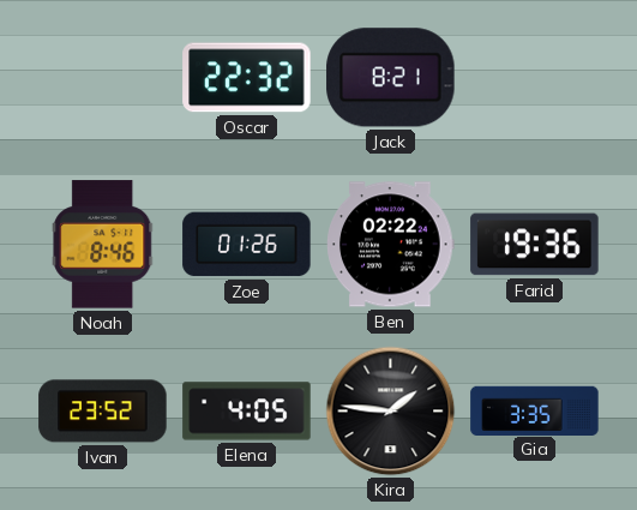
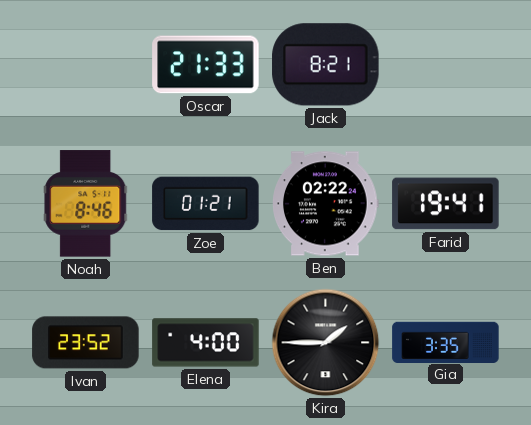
Oscar: 22:32 -> 21:33 (206, 65)
Zoe: 01:26 -> 01:21 (206, 204)
Farid: 19:36 -> 19:41 (446, 204)
Elena: 4:05 -> 4:00 (206, 343)
Kira: 1:46 -> 1:45 (326, 343)
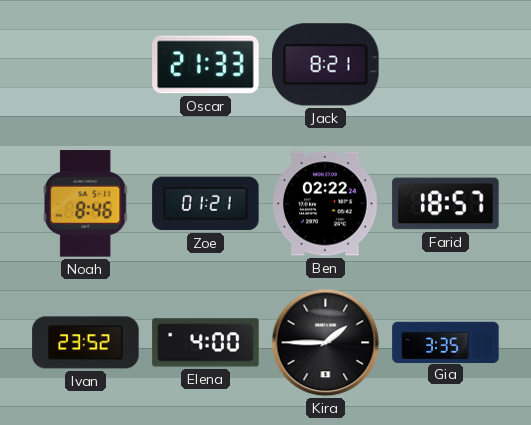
Farid: 19:41 -> 18:57 (446, 204)
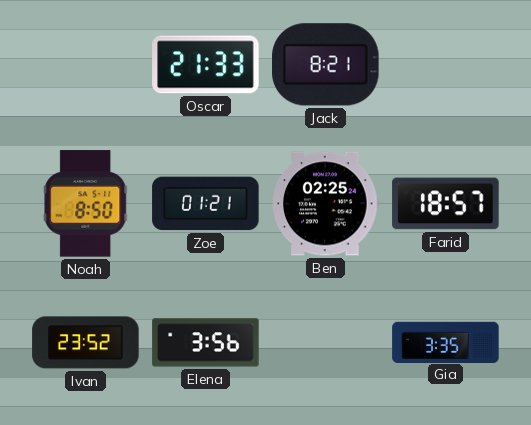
Noah: 8:46 -> 8:50 (86, 204)
Ben: 02:22 -> 02:25 (326, 204)
Elena: 4:00 -> 3:56 (206, 343)
Kira: 1:45 -> none (326, 343)
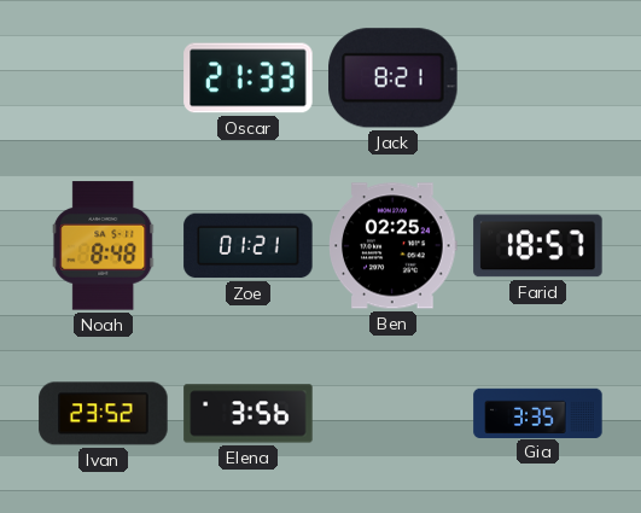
Noah: 8:50 -> 8:48 (104, 246)
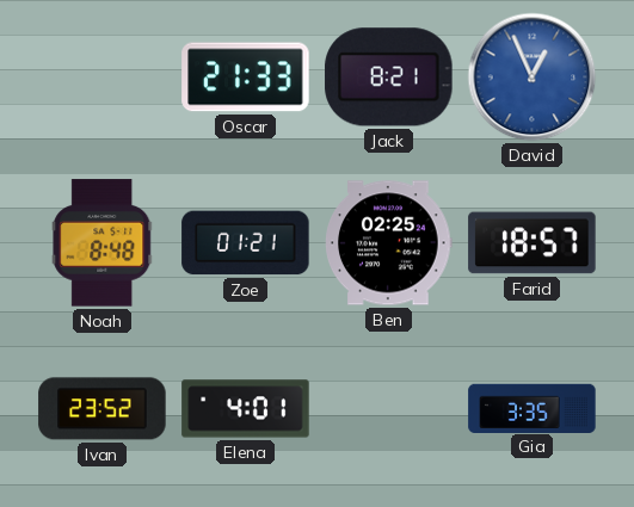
David: none -> 12:56 (533, 78)
Elena: 3:56 -> 4:01 (246, 409)
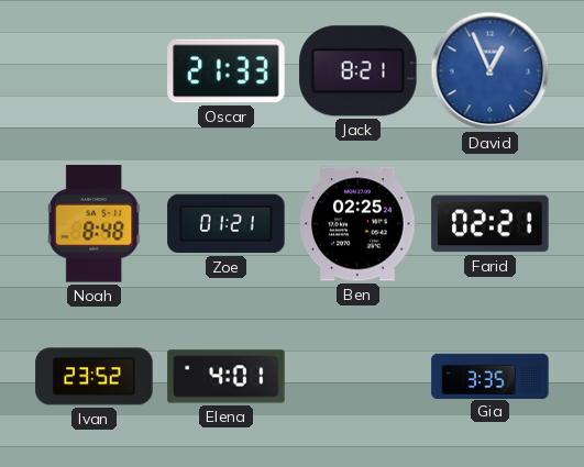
Farid: 18:57 -> 02:21 (491, 224)
